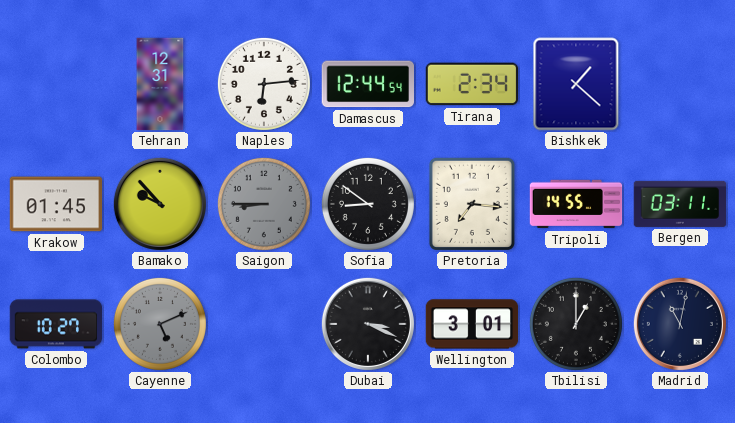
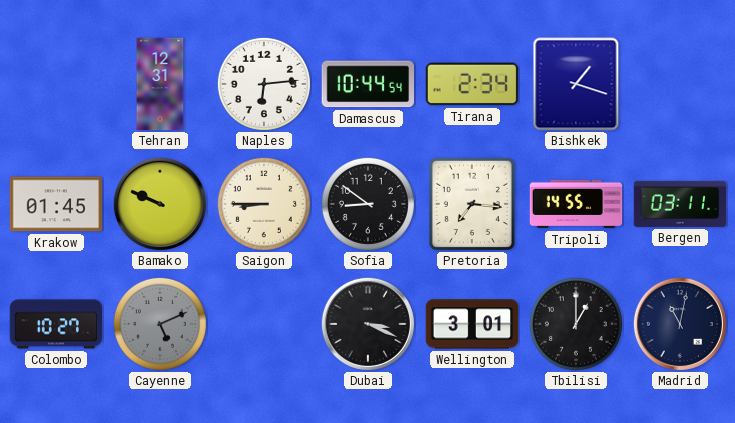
Damascus: 12:44 -> 10:44 (367, 84)
Bishkek: 1:22 -> 1:18 (576, 84)
Bamako: 9:53 -> 9:49 (160, 204)
Saigon dial: grey -> cream (264, 204)
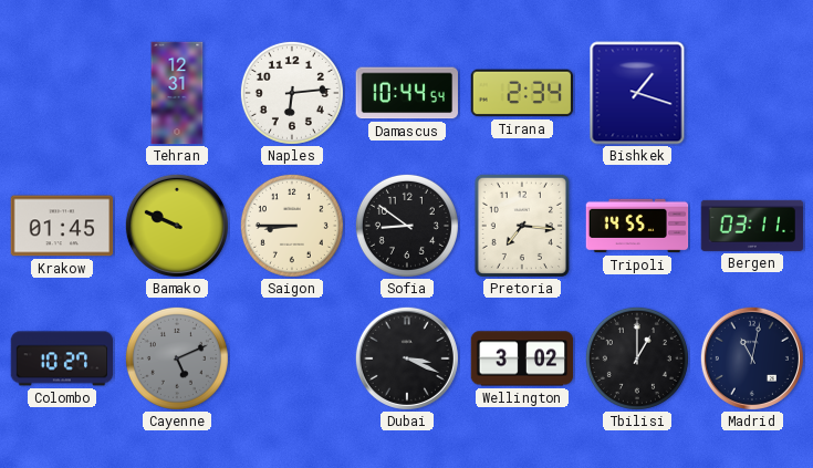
Wellington: 3:01 -> 3:02 (522, 358)
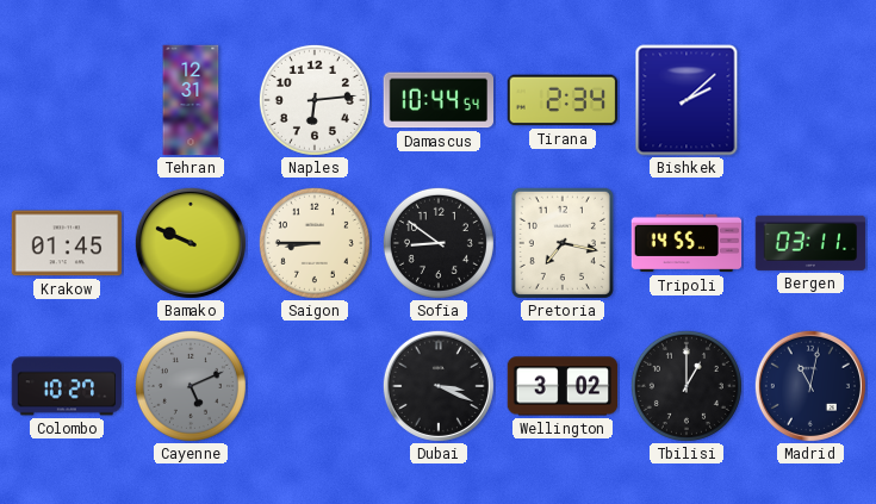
Bishkek: 1:18 -> 2:08 (686, 100)
Pretoria: 7:16 -> 7:17 (563, 243)
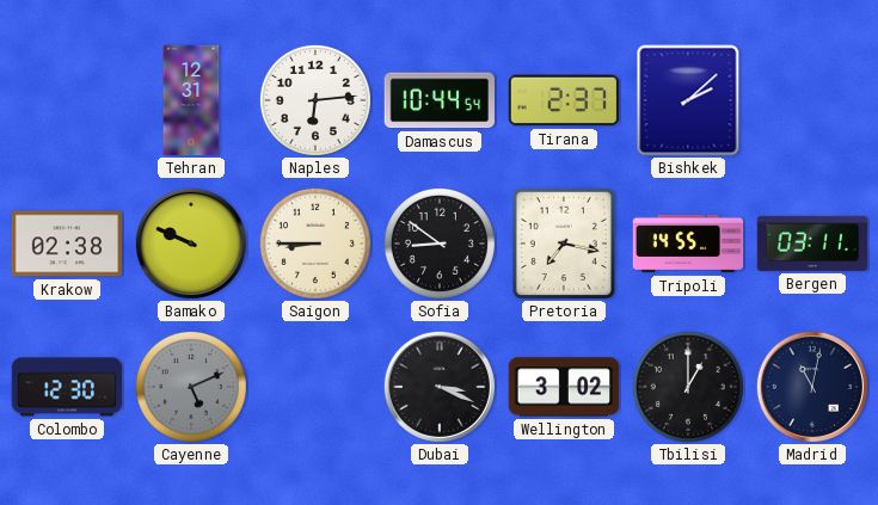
Tirana: 2:34 -> 2:37 (564, 100)
Krakow: 01:45 -> 02:38 (67, 244)
Colombo: 10:27 -> 12:30 (67, 387)
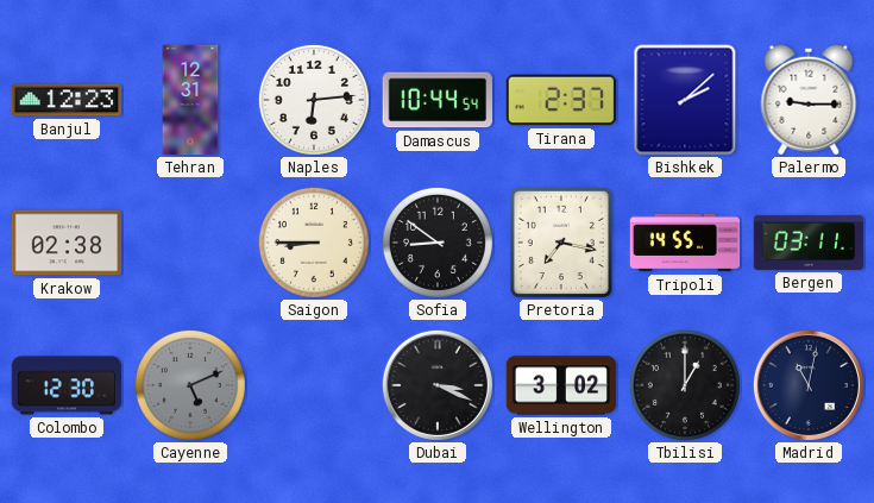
Banjul: none -> 12:23 (67, 100)
Palermo: none -> 9:15 (809, 100)
Bamako: 9:49 -> none (191, 244)
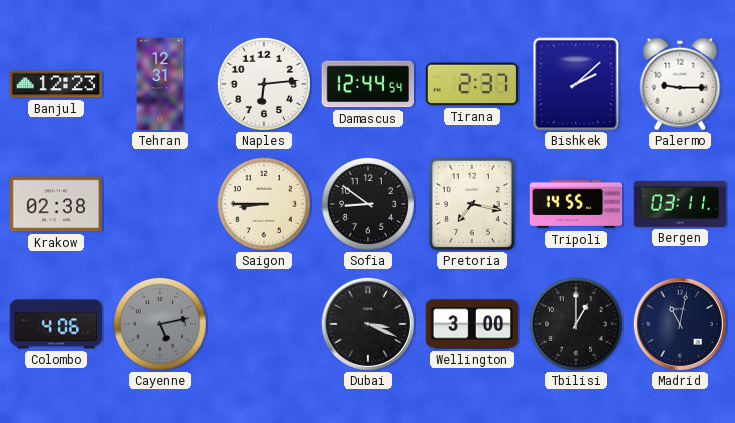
Damascus: 10:44 -> 12:44 (367, 84)
Colombo: 12:30 -> 4:06 (56, 324)
Cayenne: 5:11 -> 5:13 (160, 324)
Wellington: 3:02 -> 3:00 (472, 324)
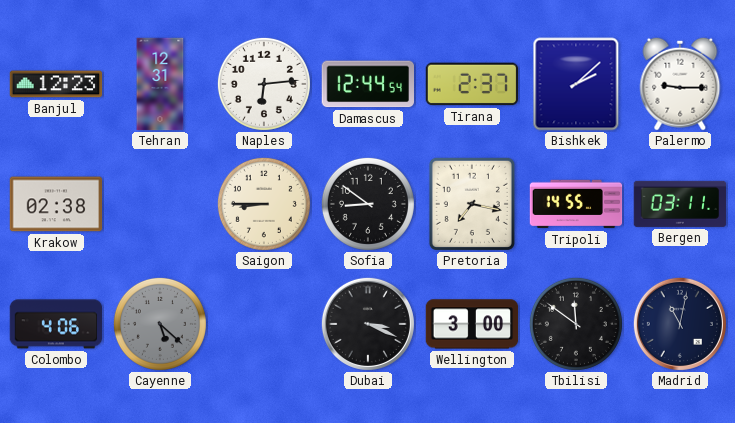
Cayenne: 5:13 -> 5:22 (160, 324)
Tbilisi: 1:00 -> 11:51 (576, 324)
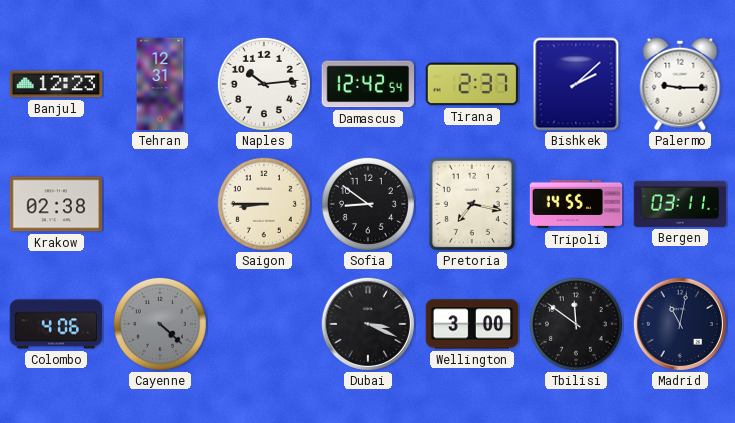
Naples: 6:14 -> 10:14 (264, 84)
Damascus: 12:44 -> 12:42 (367, 84)
Cayenne: 5:22 -> 4:22 (160, 324)
